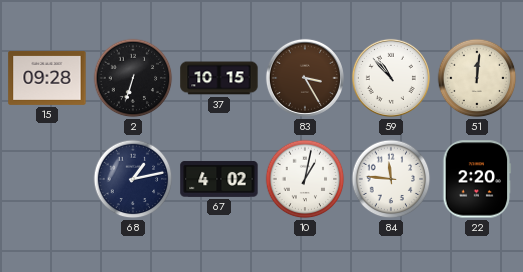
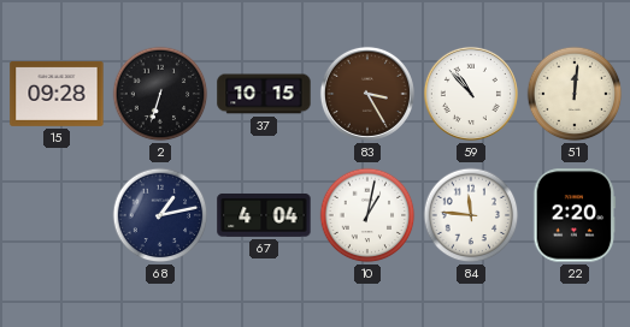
67: 4:02 -> 4:04 (264, 215)
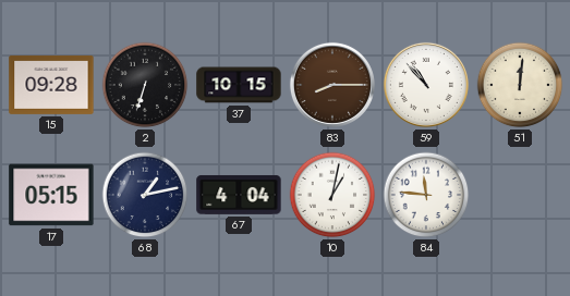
83: 3:25 -> 8:15 (332, 85)
17: none -> 05:15 (51, 195)
22: 2:20 -> none (575, 215)
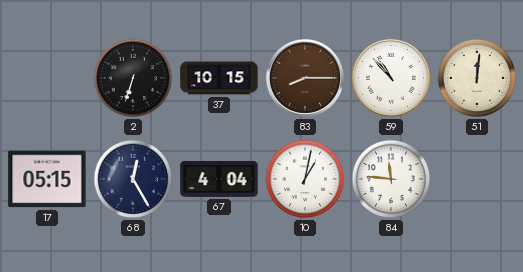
15: 09:28 -> none (51, 85)
68: 1:13 -> 12:25 (133, 179)
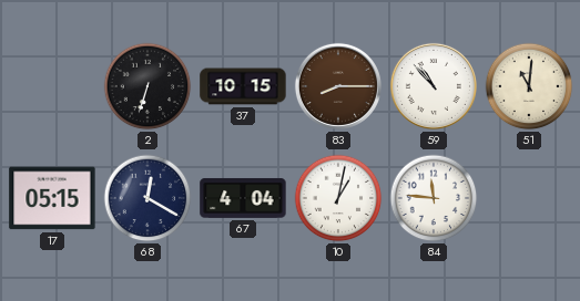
51: 12:01 -> 11:01 (529, 86)
68: 12:25 -> 12:20 (147, 198)
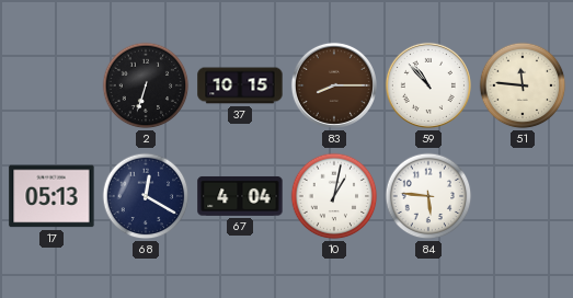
51: 11:01 -> 11:46 (523, 85)
17: 05:15 -> 05:13 (51, 196)
84: 11:46 -> 5:46 (428, 196)
